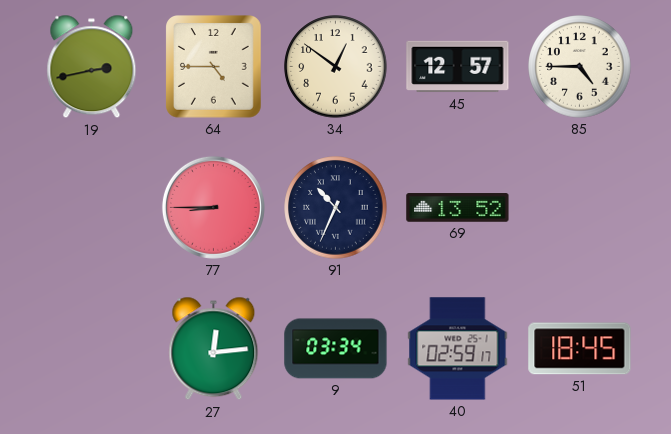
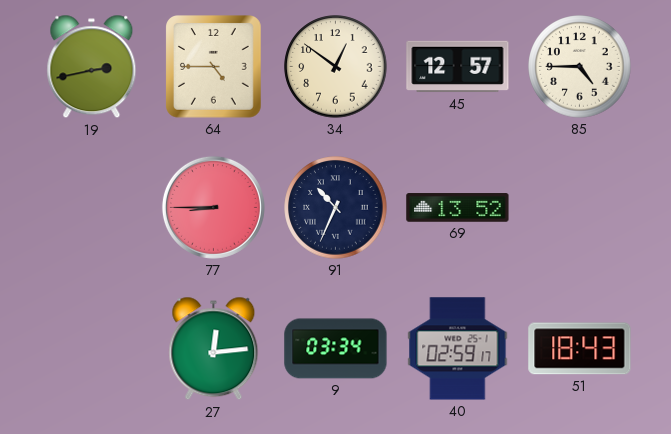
51: 18:45 -> 18:43 (580, 349)
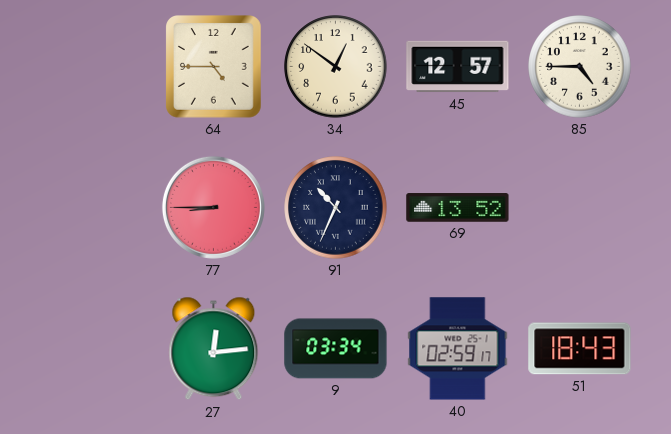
19: 2:43 -> none (92, 67)
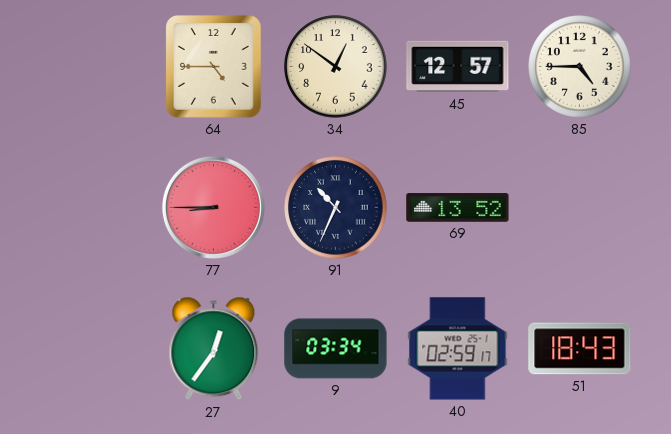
27: 12:14 -> 12:36 (214, 349)
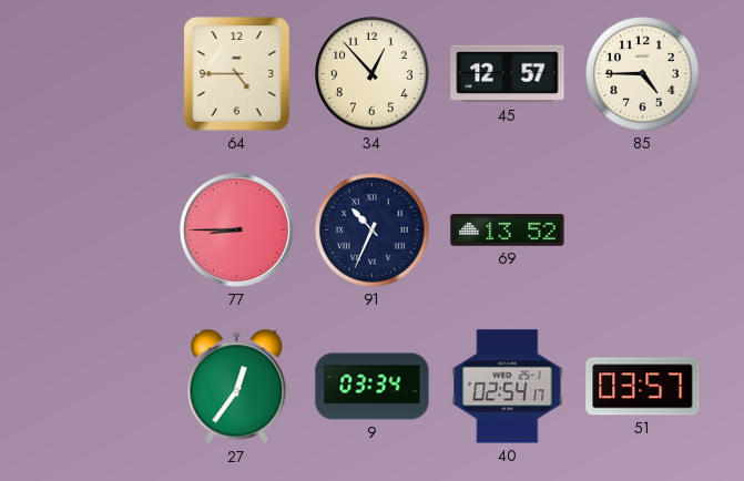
34: 12:51 -> 12:53 (373, 74)
40: 02:59 -> 02:54 (508, 387)
51: 18:43 -> 03:57 (643, 387)
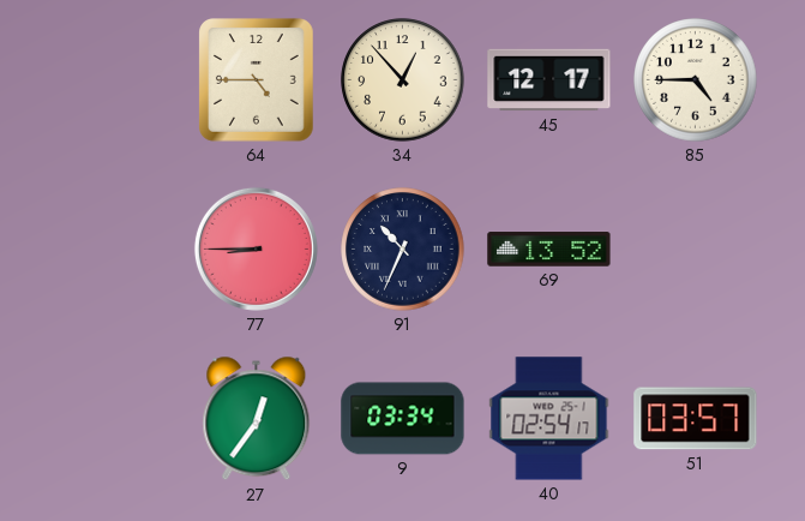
45: 12:57 -> 12:17 (549, 80)
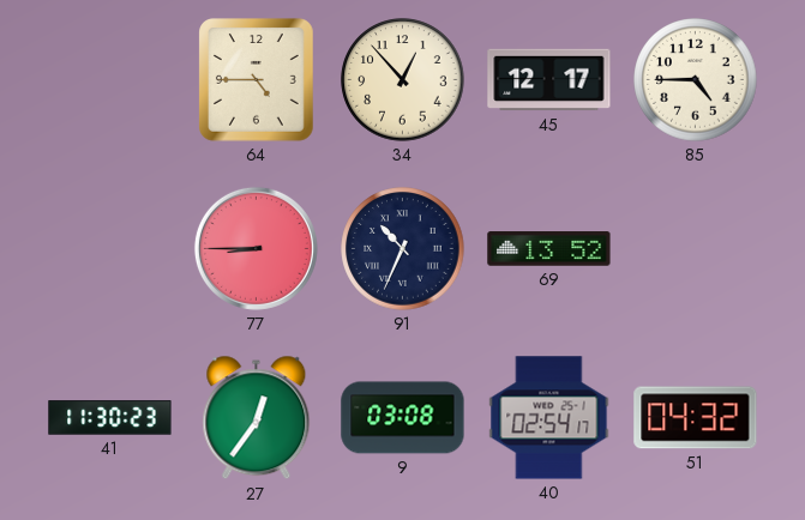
41: none -> 11:30 (110, 418)
9: 03:34 -> 03:08 (403, 418)
51: 03:57 -> 04:32 (696, 418)
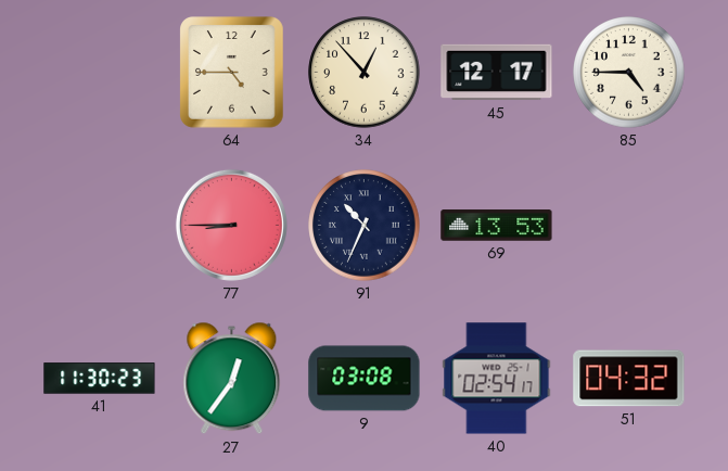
69: 13:52 -> 13:53 (497, 226)
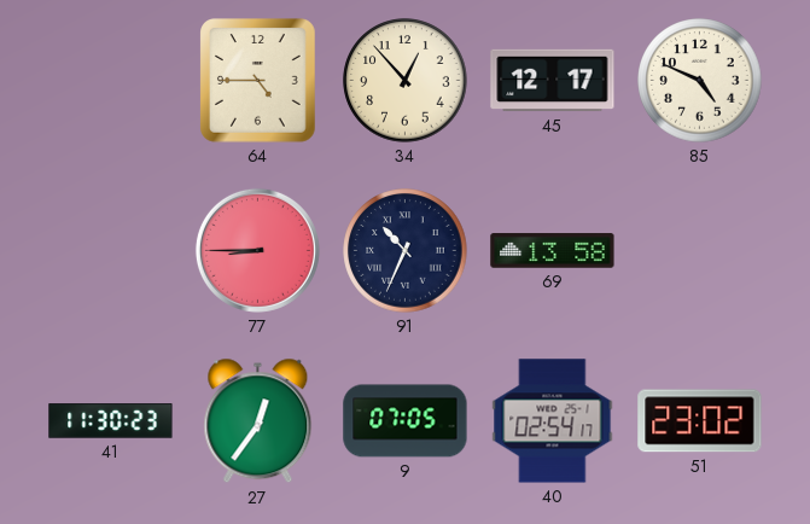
85: 4:45 -> 4:49 (700, 81)
69: 13:53 -> 13:58 (553, 251)
9: 03:08 -> 07:05 (406, 421)
51: 04:32 -> 23:02 (700, 421)
